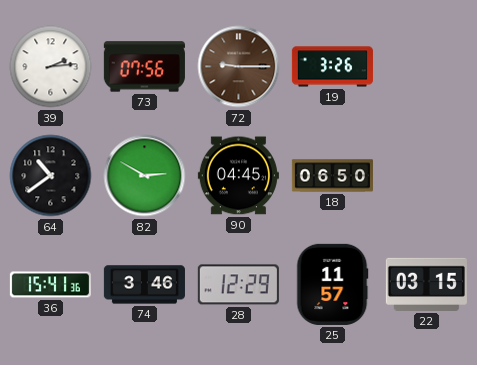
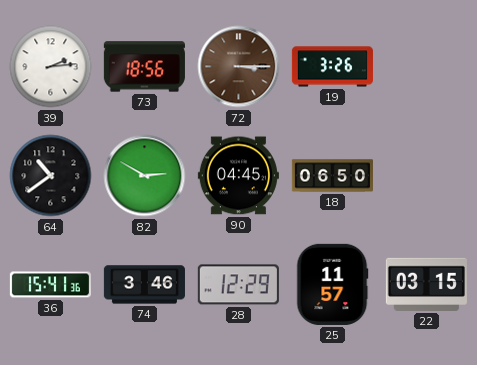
73: 07:56 -> 18:56 (144, 67)
72: 9:15 -> 3:15 (239, 67)
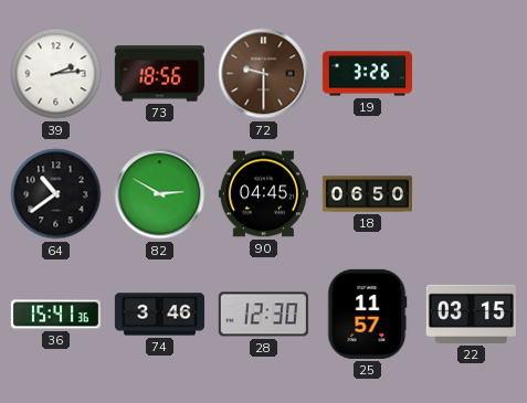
72: 3:15 -> 9:30 (264, 74)
28: 12:29 -> 12:30 (263, 315)
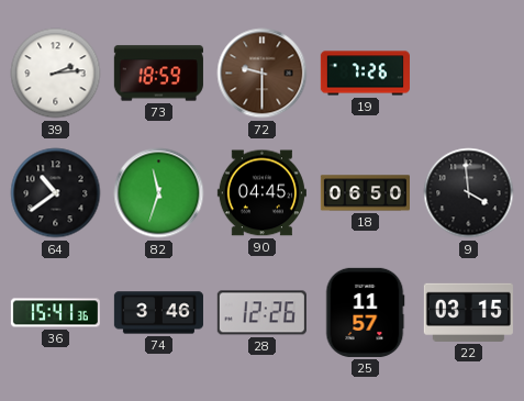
73: 18:56 -> 18:59 (158, 74)
19: 3:26 -> 7:26 (365, 74)
82: 2:50 -> 11:33 (159, 193)
9: none -> 3:59 (469, 193)
28: 12:30 -> 12:26 (261, 313)
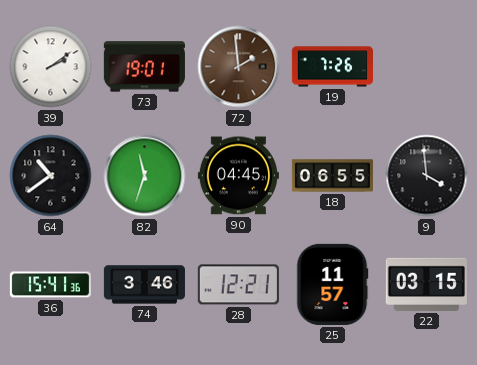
39: 2:14 -> 2:09 (51, 67)
73: 18:59 -> 19:01 (144, 67)
72: 9:30 -> 1:59 (239, 67)
18: 06:50 -> 06:55 (332, 176)
28: 12:26 -> 12:21 (238, 285)
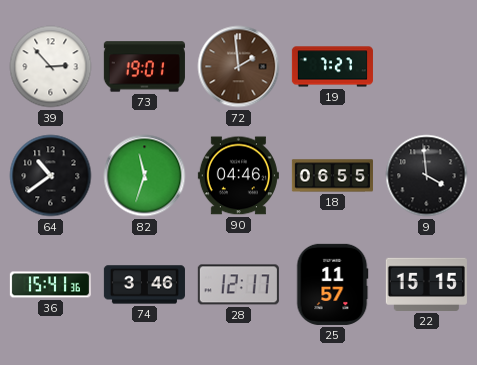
39: 2:09 -> 2:53 (51, 67)
19: 7:26 -> 7:27 (332, 67)
90: 04:45 -> 04:46 (238, 176)
28: 12:21 -> 12:17 (238, 285)
22: 03:15 -> 15:15 (426, 284)
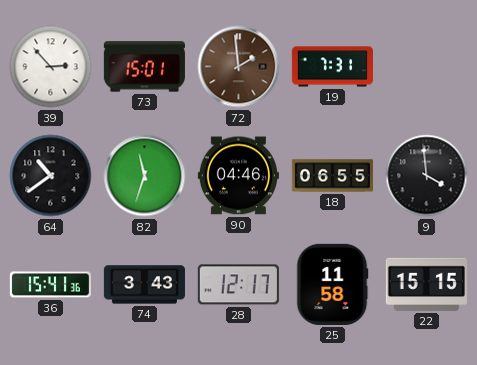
73: 19:01 -> 15:01 (144, 67)
19: 7:27 -> 7:31 (332, 67)
74: 3:46 -> 3:43 (144, 285)
25: 11:57 -> 11:58 (332, 284)
